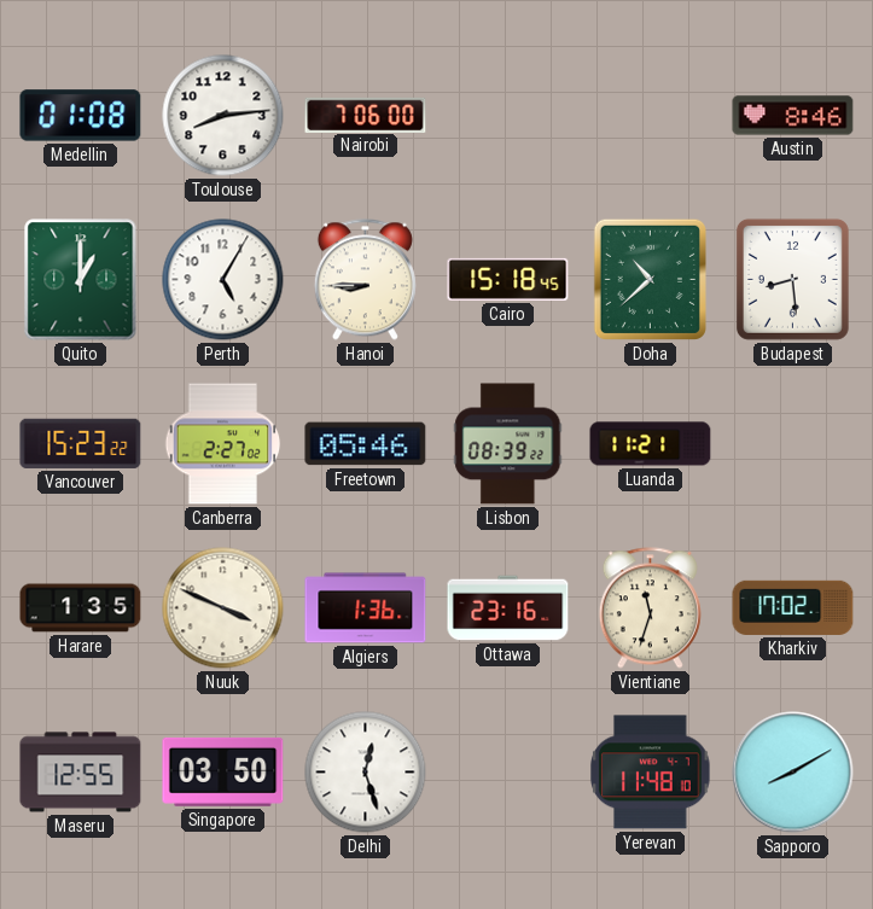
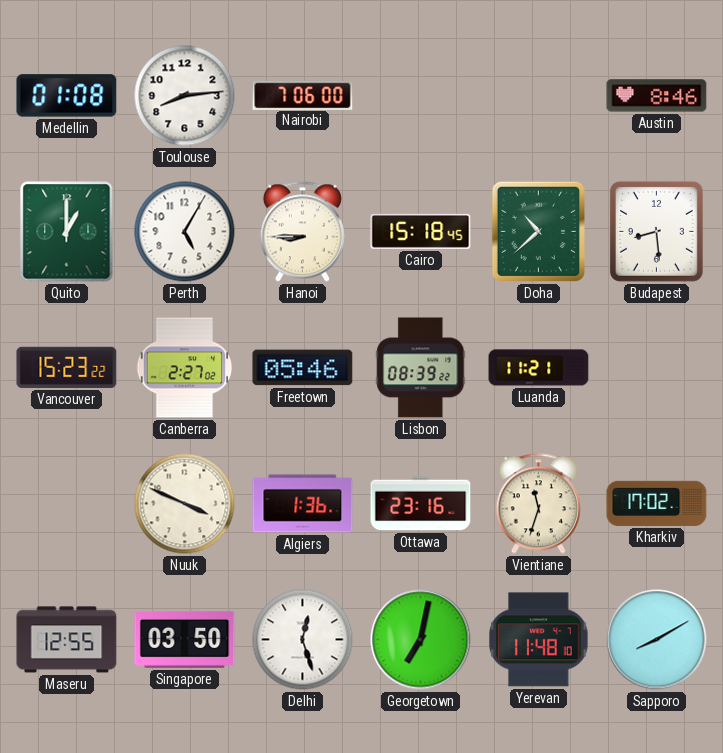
Harare: 1:35 -> none (81, 608)
Georgetown: none -> 7:02 (421, 640)
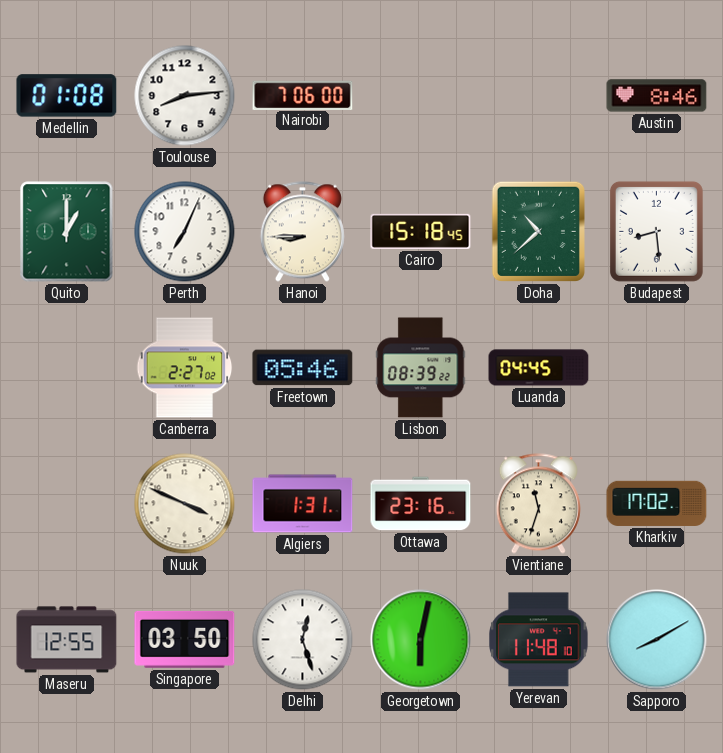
Perth: 5:05 -> 7:04 (185, 232)
Vancouver: 15:23 -> none (67, 367)
Luanda: 11:21 -> 04:45 (539, 368)
Algiers: 1:36 -> 1:31 (303, 504)
Georgetown: 7:02 -> 6:02 (421, 640)
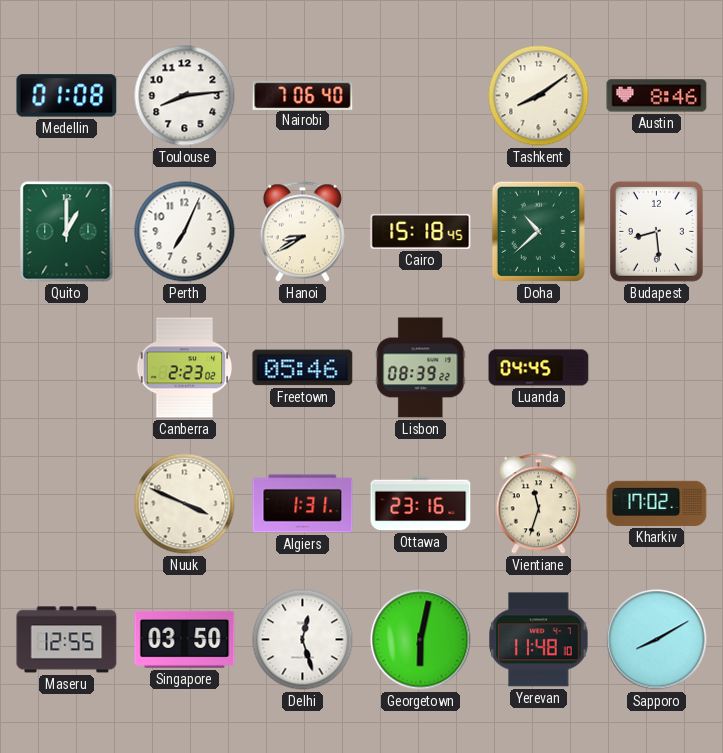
Nairobi: 7:06:00 -> 7:06:40 (303, 95)
Tashkent: none -> 8:09 (539, 96)
Hanoi: 8:45 -> 8:40 (302, 232)
Canberra: 2:27 -> 2:23 (185, 368)
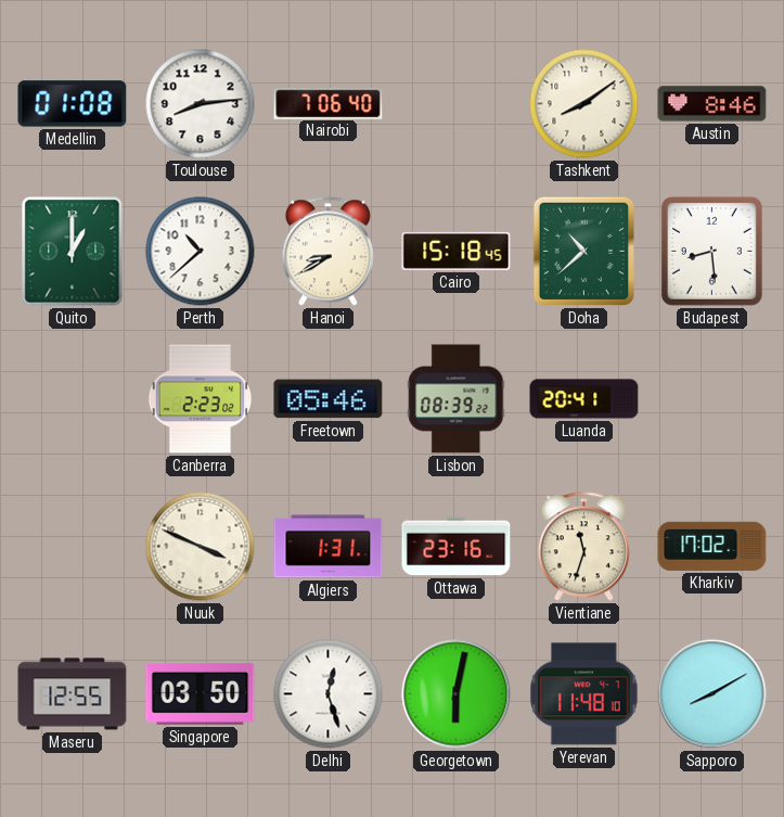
Perth: 7:04 -> 10:38 (201, 252)
Luanda: 04:45 -> 20:41 (584, 399)
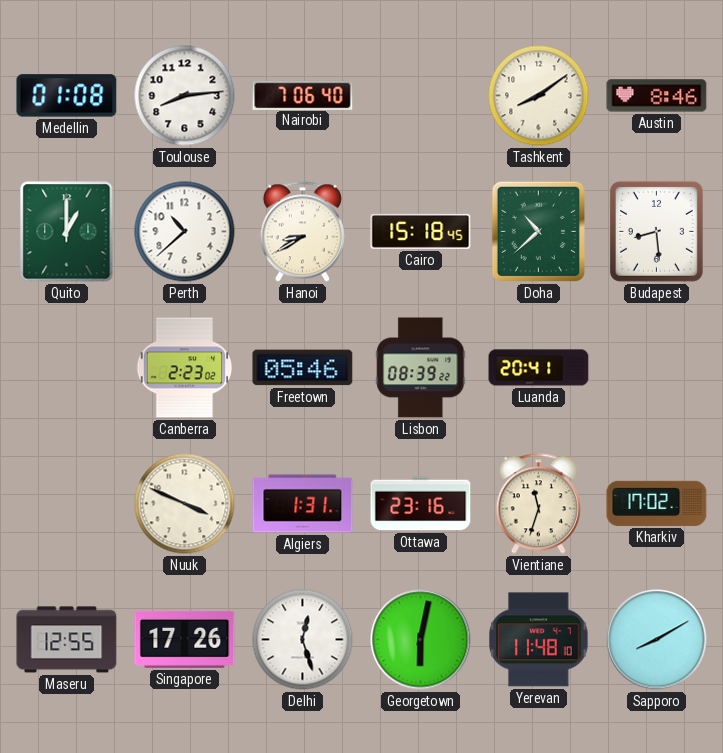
Singapore: 03:50 -> 17:26 (185, 639)
